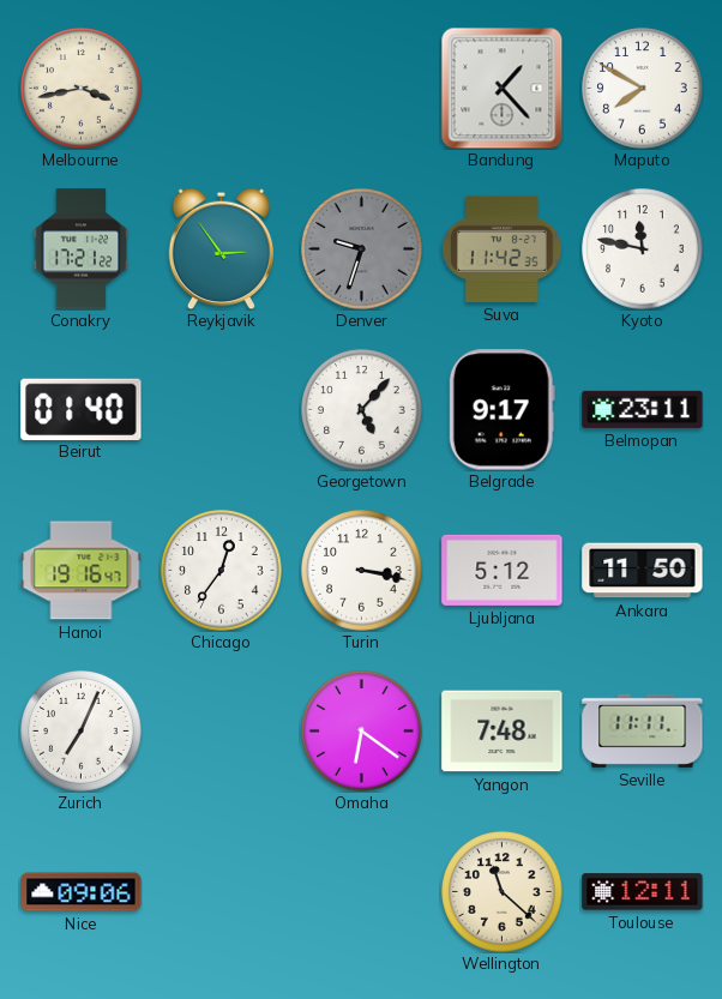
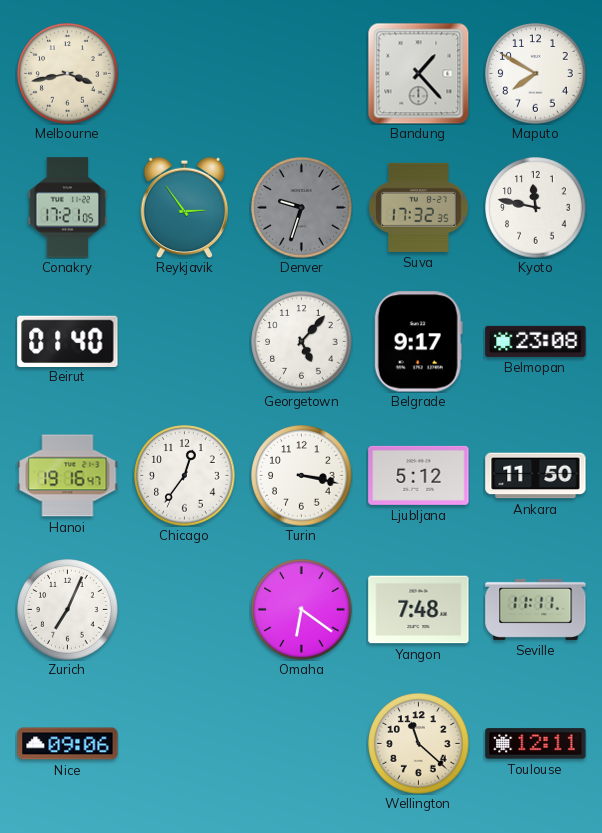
Conakry: 17:21:22 -> 17:21:05 (68, 208)
Suva: 11:42 -> 17:32 (418, 207)
Belmopan: 23:11 -> 23:08 (536, 341)
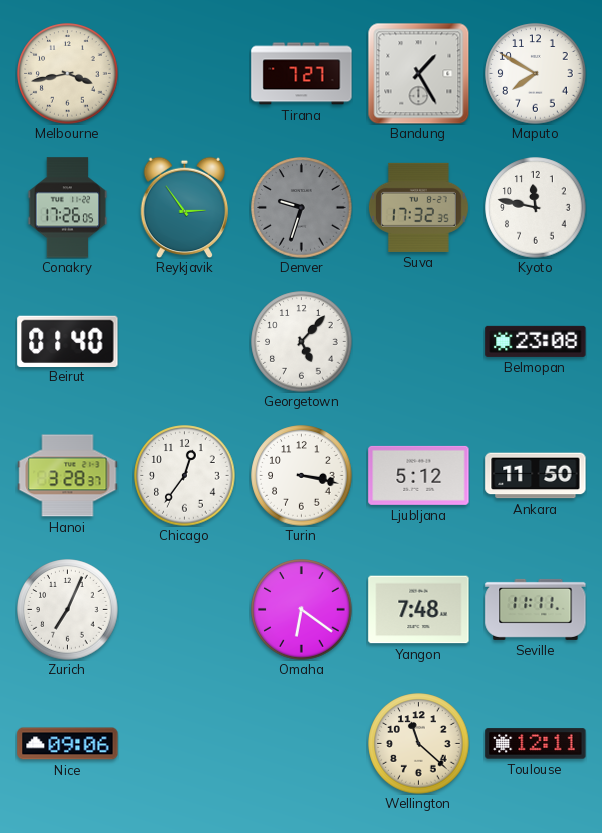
Tirana: none -> 7:27 (302, 74)
Bandung: 1:23 -> 1:25 (418, 73)
Conakry: 17:21 -> 17:26 (68, 208)
Belgrade: 9:17 -> none (418, 342)
Hanoi: 19:16 -> 3:28 (68, 476)
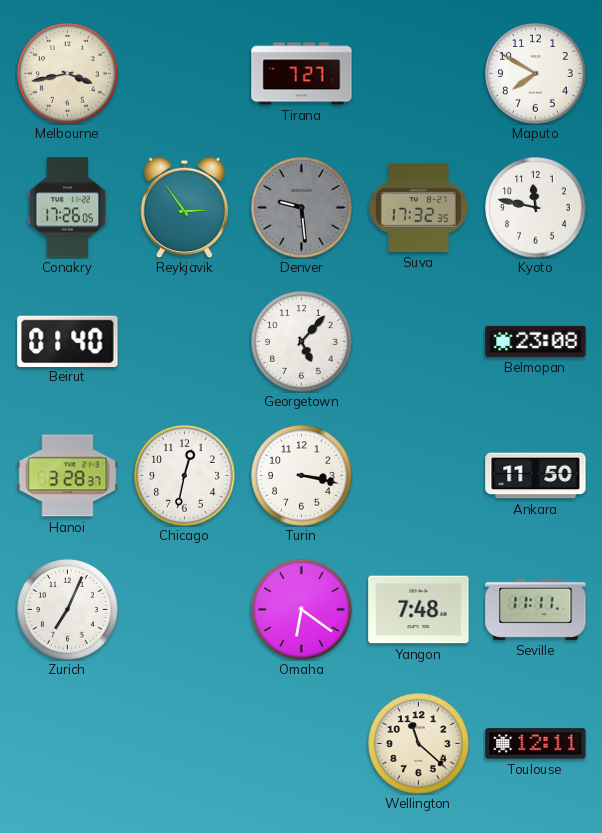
Bandung: 1:25 -> none (418, 73)
Denver: 9:33 -> 9:29 (302, 208)
Chicago: 12:36 -> 12:32 (185, 476)
Ljubljana: 5:12 -> none (419, 475)
Nice: 09:06 -> none (68, 744)
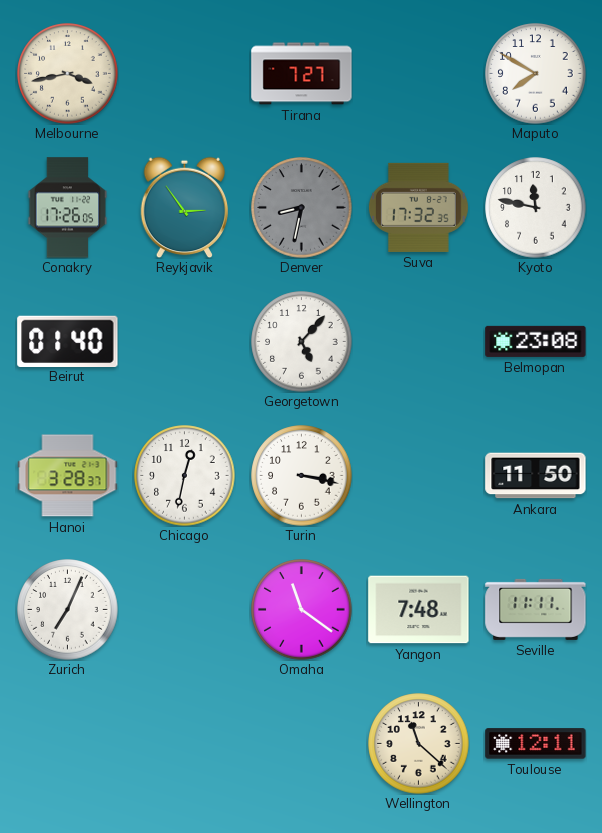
Denver: 9:29 -> 8:32 (302, 208)
Omaha: 6:21 -> 11:21 (302, 610)
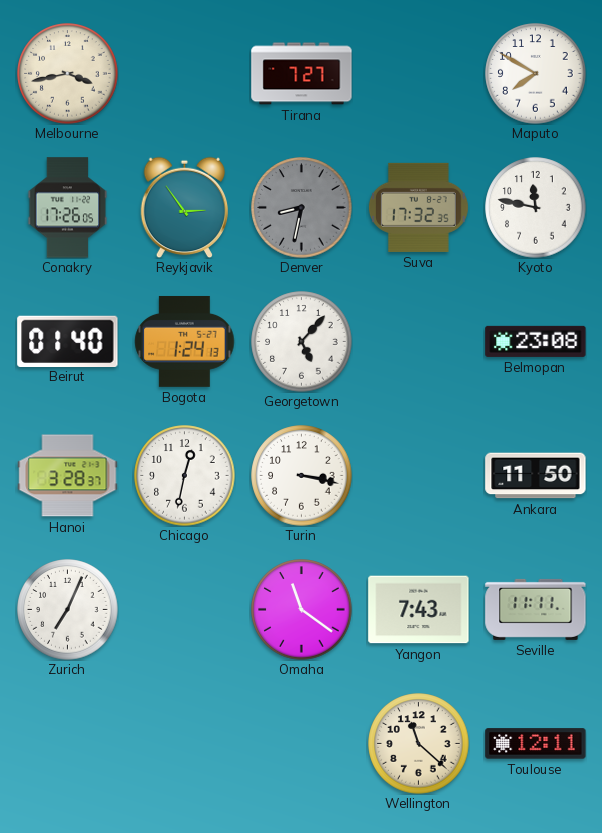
Bogota: none -> 1:24 (185, 341)
Yangon: 7:48 -> 7:43 (419, 610)
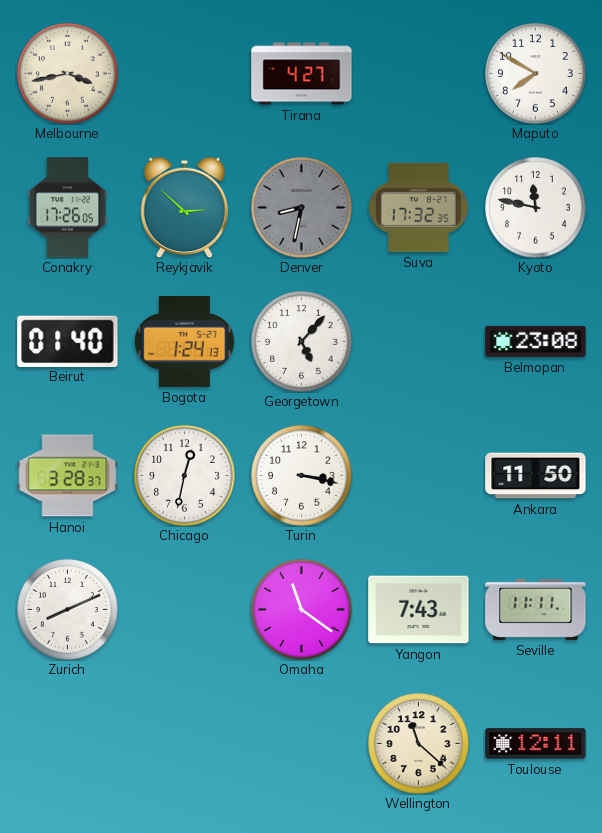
Tirana: 7:27 -> 4:27 (302, 74)
Reykjavik: 2:54 -> 2:52 (185, 207)
Zurich: 7:04 -> 8:11 (68, 610)
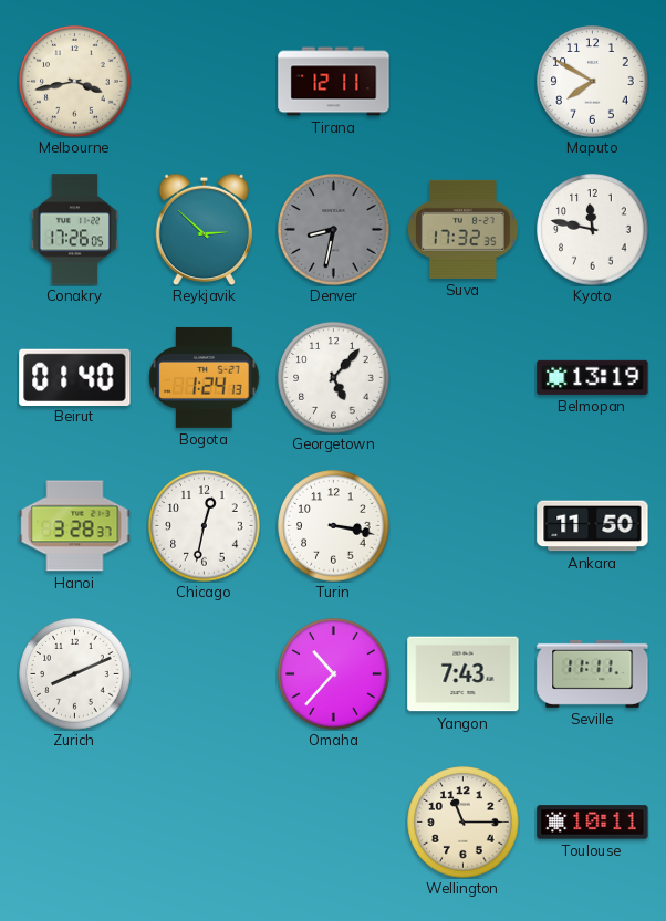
Tirana: 4:27 -> 12:11 (334, 82)
Belmopan: 23:08 -> 13:19 (593, 377)
Omaha: 11:21 -> 10:37 (334, 674)
Wellington: 11:22 -> 11:15 (464, 823)
Toulouse: 12:11 -> 10:11 (593, 823)
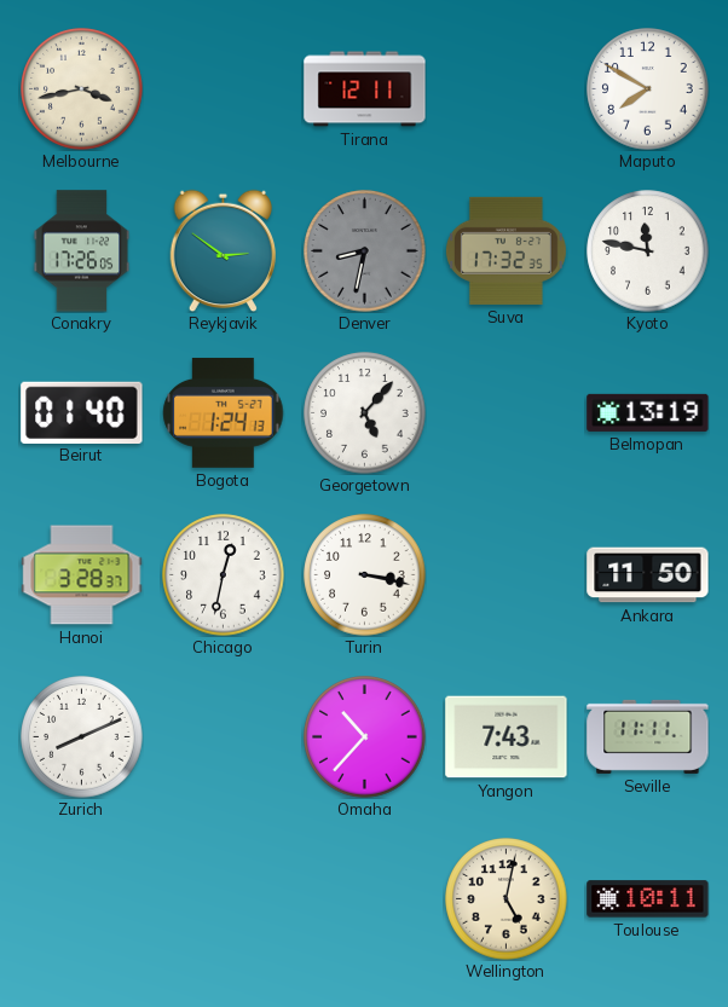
Reykjavik: 2:52 -> 2:51 (224, 250)
Wellington: 11:15 -> 5:02 (507, 899)
